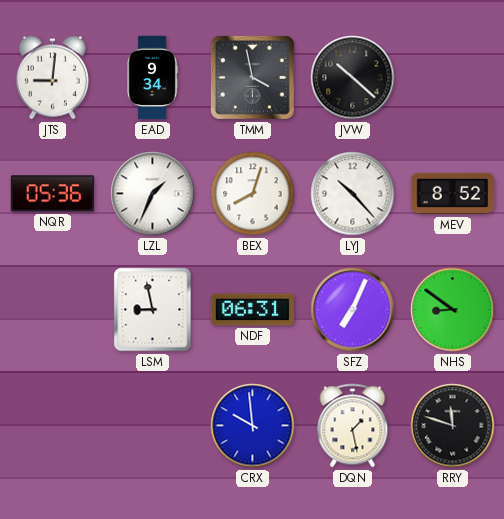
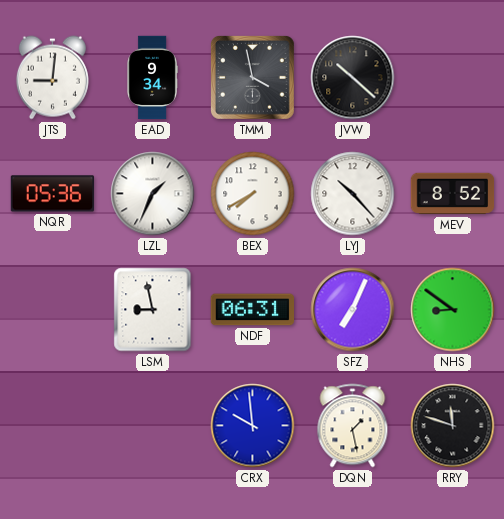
BEX: 8:03 -> 7:40 (253, 194)
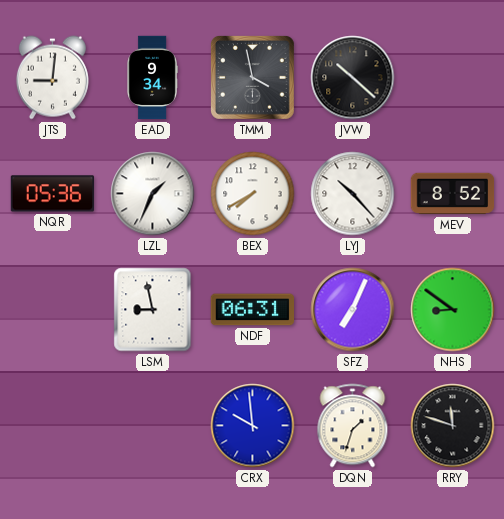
DQN: 1:28 -> 1:33 (353, 426)
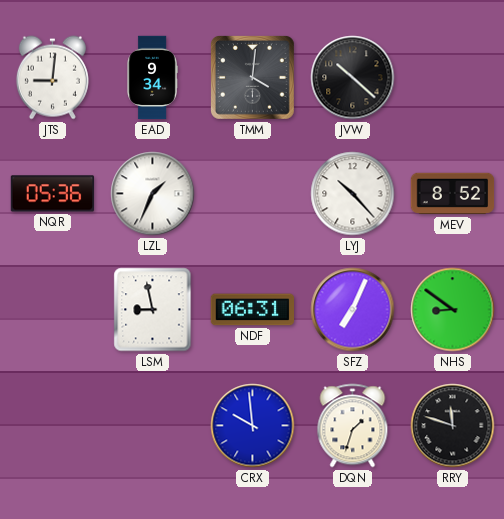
TMM: 3:58 -> 4:01 (252, 77)
BEX: 7:40 -> none (253, 194)
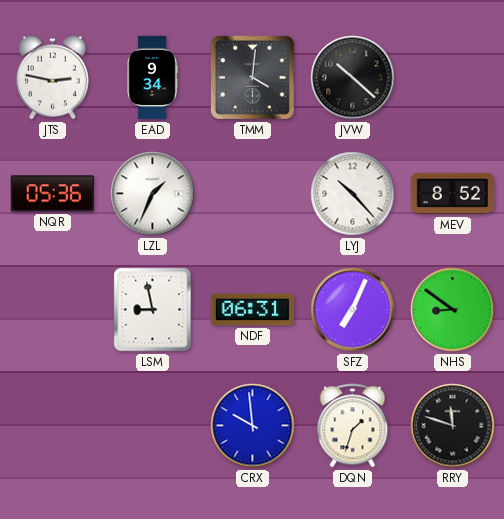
JTS: 9:01 -> 2:47 (52, 78)
